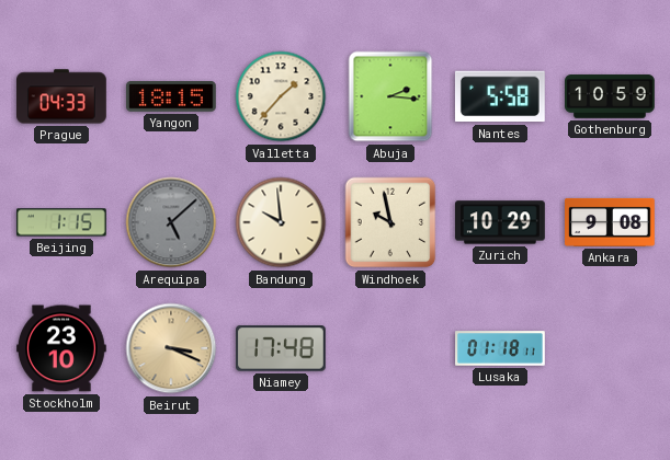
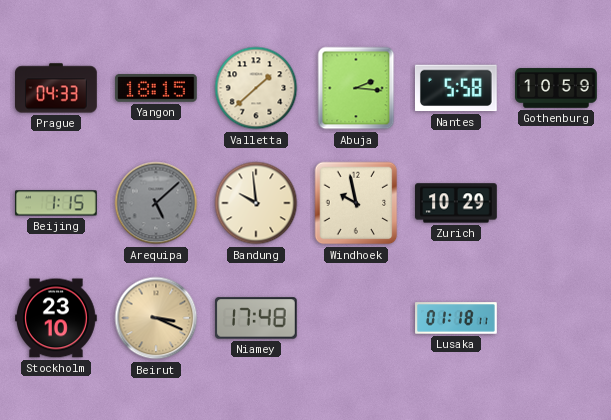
Valletta: 1:37 -> 1:38 (256, 88)
Ankara: 9:08 -> none (611, 222)
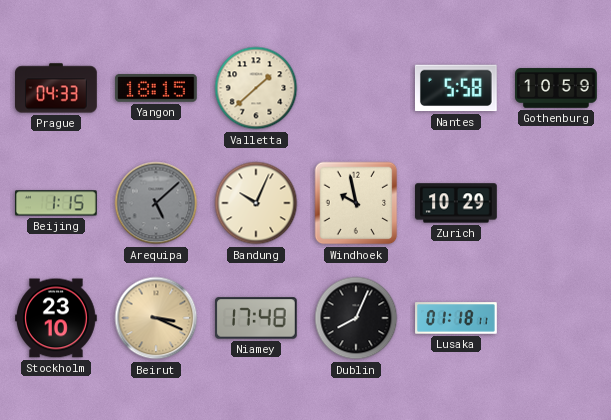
Abuja: 2:16 -> none (356, 88)
Bandung: 9:59 -> 10:04 (256, 203)
Dublin: none -> 8:04 (356, 318)
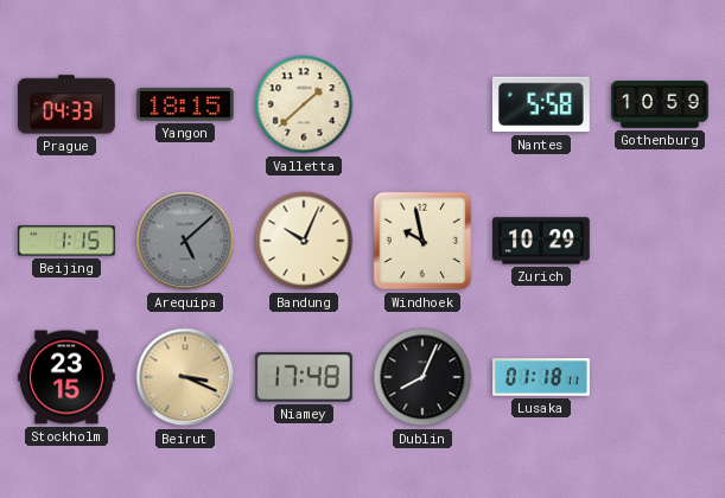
Stockholm: 23:10 -> 23:15 (68, 377)
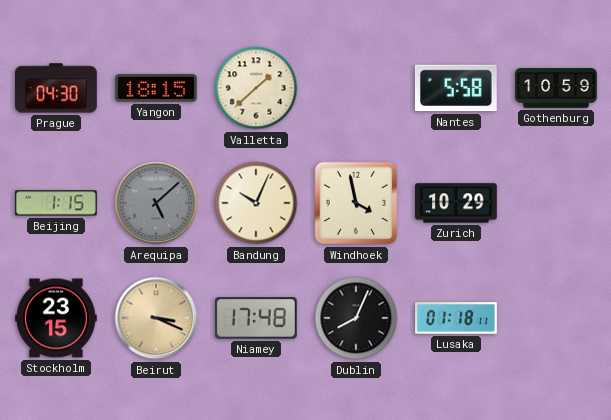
Prague: 04:33 -> 04:30 (57, 88)
Windhoek: 9:58 -> 3:58 (356, 203)
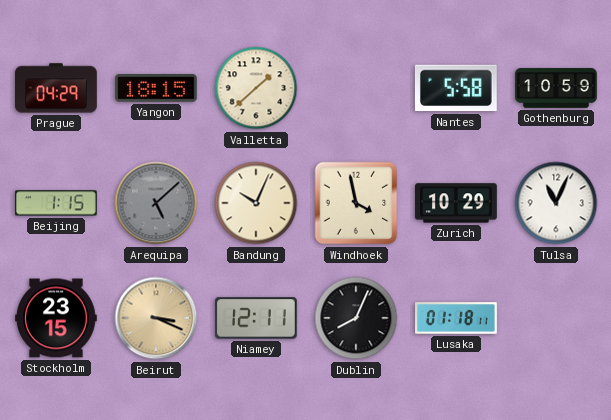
Prague: 04:30 -> 04:29 (57, 88)
Tulsa: none -> 11:04 (556, 203)
Niamey: 17:48 -> 12:11 (257, 318)
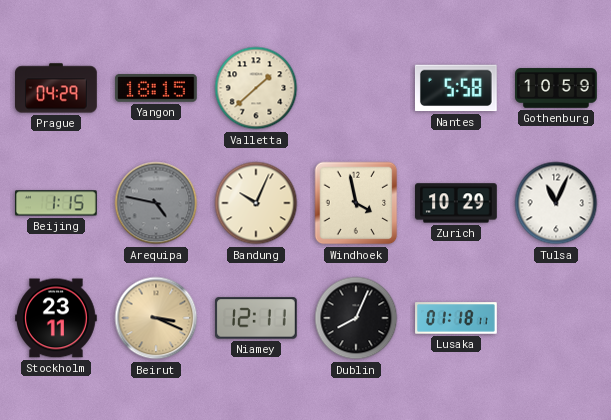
Arequipa: 5:08 -> 4:47 (156, 203)
Stockholm: 23:15 -> 23:11 (57, 318)
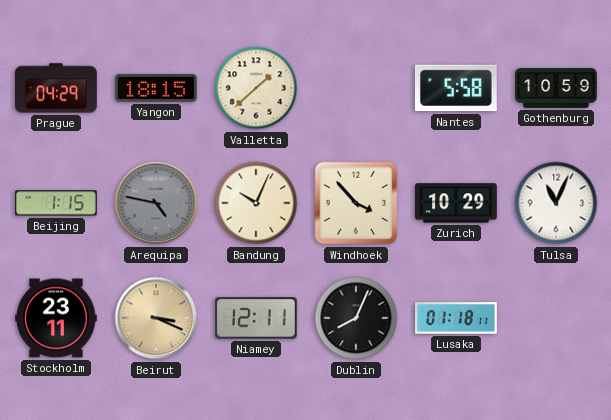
Windhoek: 3:58 -> 3:53 (356, 203)
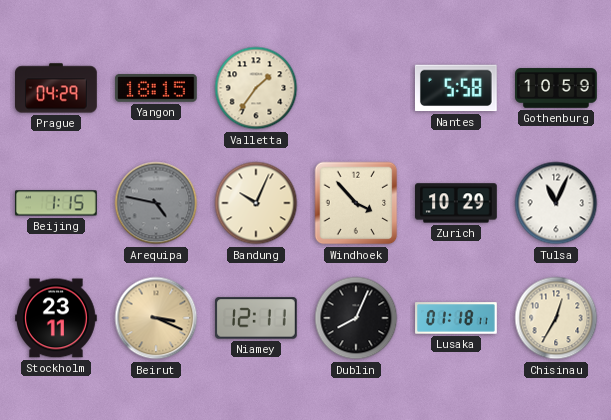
Valletta: 1:38 -> 1:36 (256, 88)
Chisinau: none -> 12:35 (556, 318)
